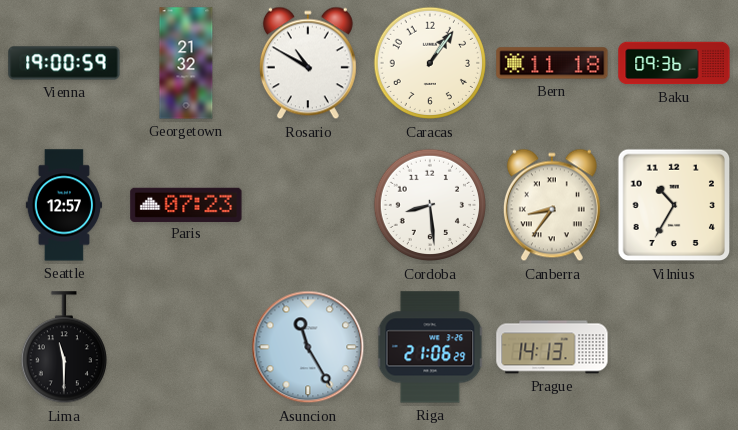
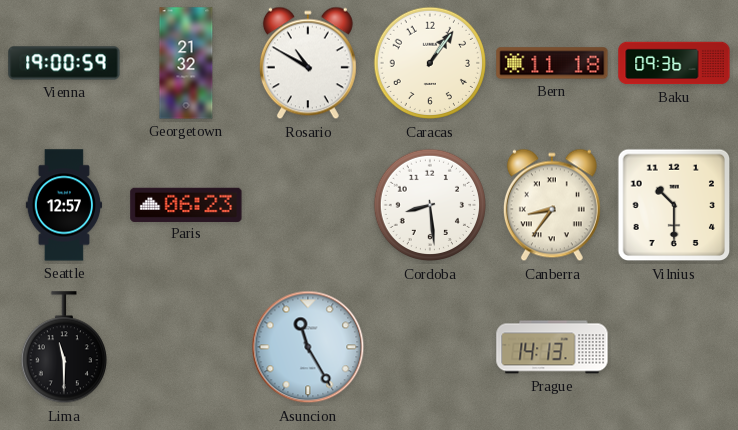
Paris: 07:23 -> 06:23 (186, 204)
Vilnius: 10:35 -> 10:30 (674, 205)
Riga: 21:06 -> none (430, 347)
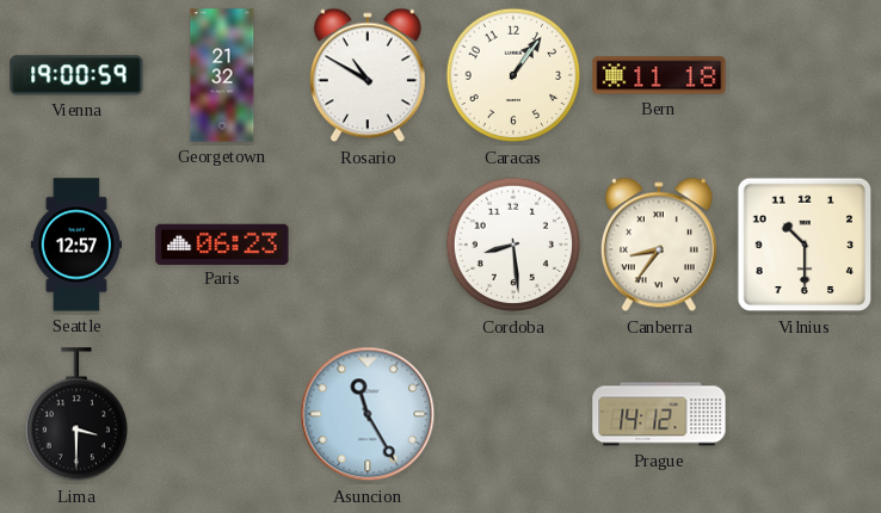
Baku: 09:36 -> none (674, 63)
Lima: 11:30 -> 3:30 (75, 415)
Prague: 14:13 -> 14:12 (659, 414)
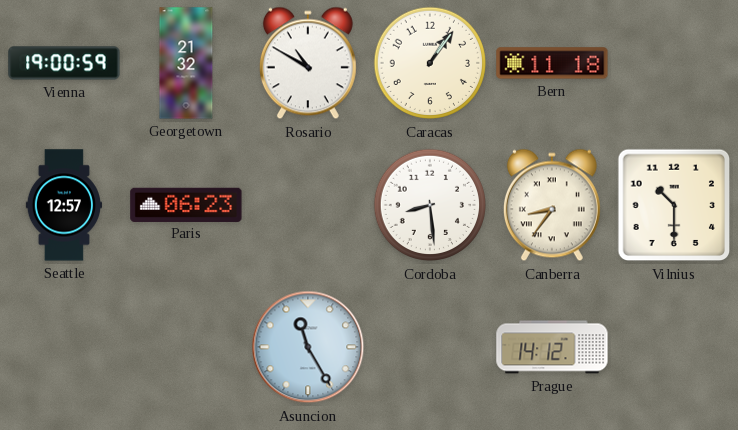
Lima: 3:30 -> none (75, 415)
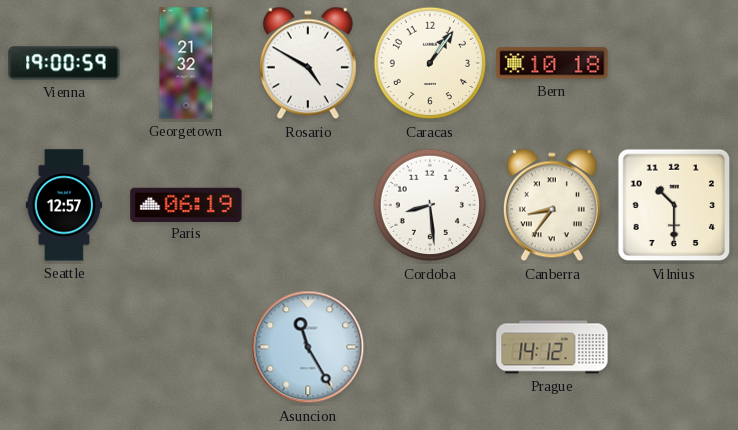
Rosario: 10:50 -> 4:50 (308, 63)
Bern: 11:18 -> 10:18 (552, 63)
Paris: 06:23 -> 06:19 (186, 204)
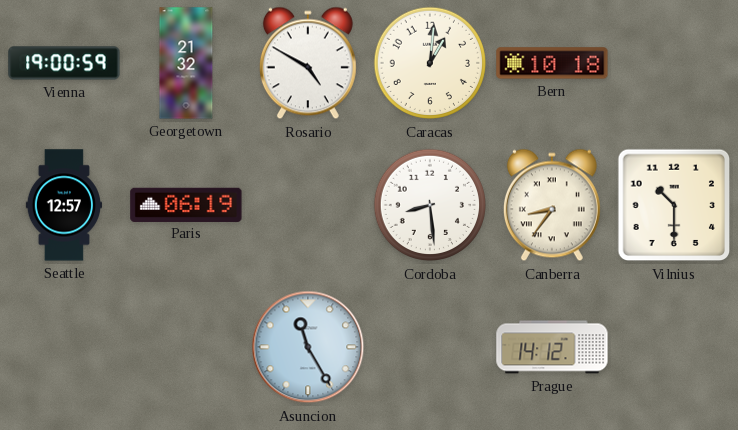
Caracas: 1:06 -> 1:01 (430, 63)
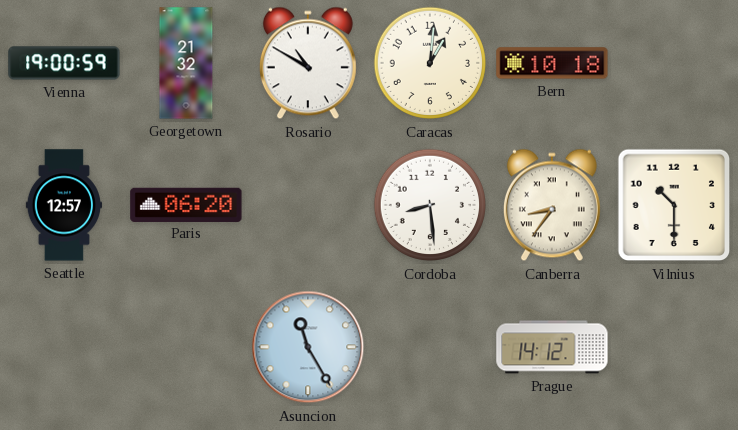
Rosario: 4:50 -> 10:50 (308, 63)
Paris: 06:19 -> 06:20 (186, 204)
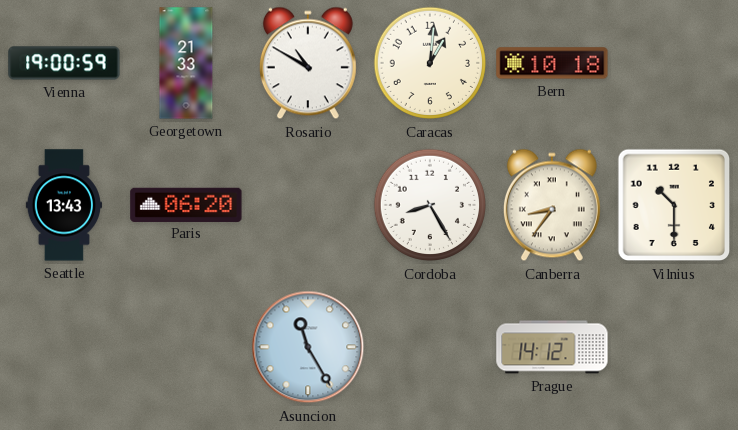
Georgetown: 21:32 -> 21:33 (186, 63)
Seattle: 12:57 -> 13:43 (63, 205)
Cordoba: 8:29 -> 8:25 (430, 205)
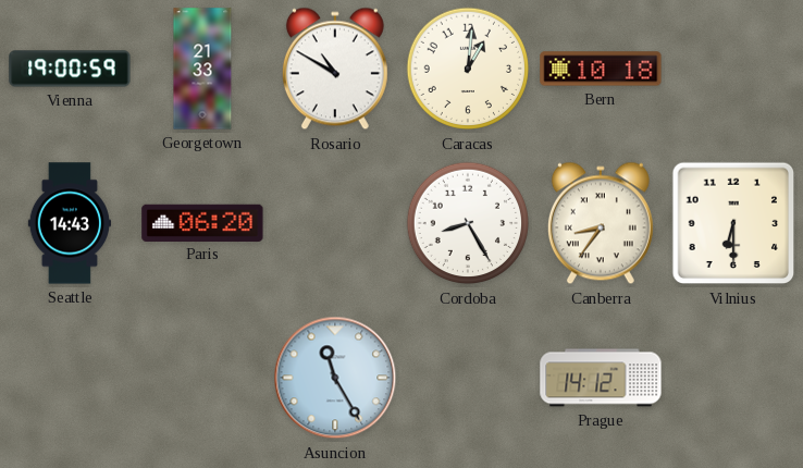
Seattle: 13:43 -> 14:43 (69, 223)
Vilnius: 10:30 -> 6:30 (733, 223)
